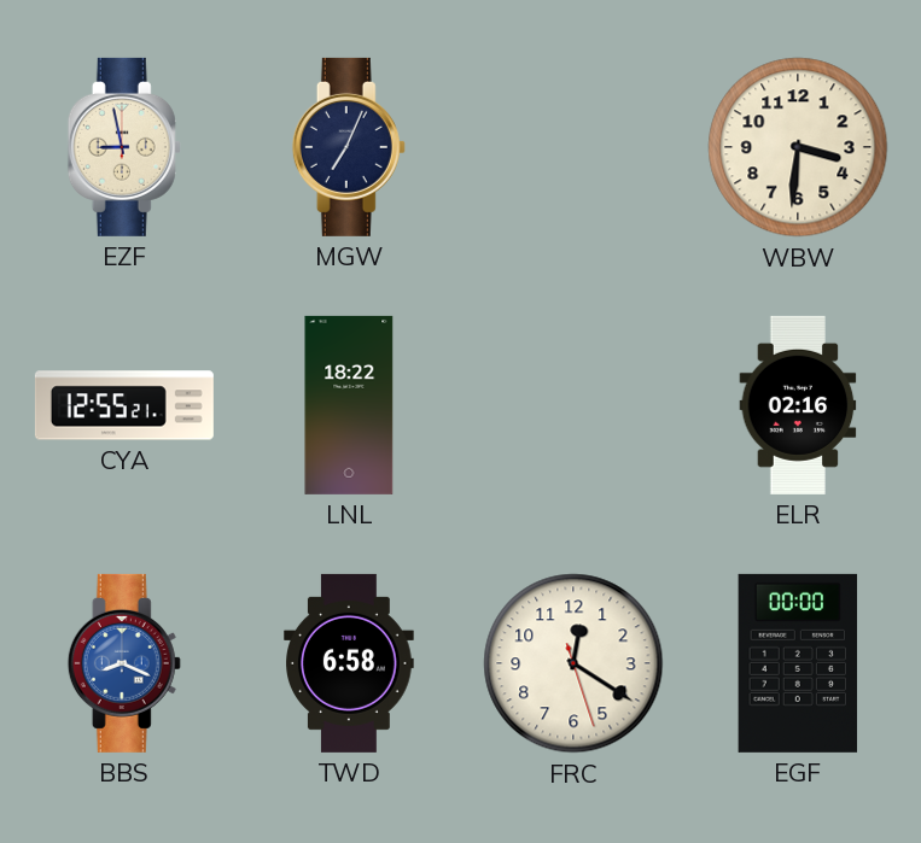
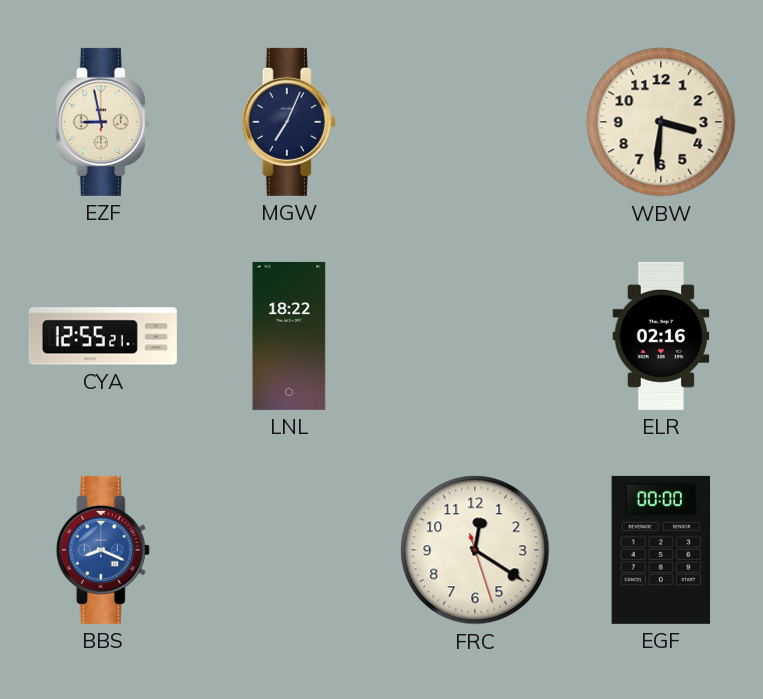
TWD: 6:58 -> none (350, 663)
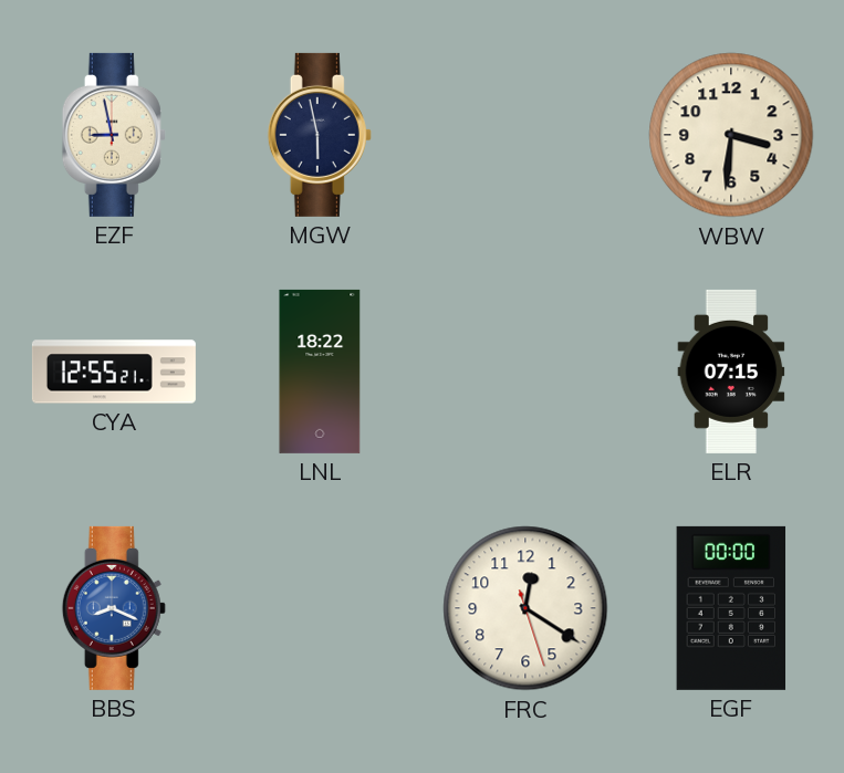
MGW: 7:04 -> 5:58 (320, 135)
ELR: 02:16 -> 07:15 (731, 372)
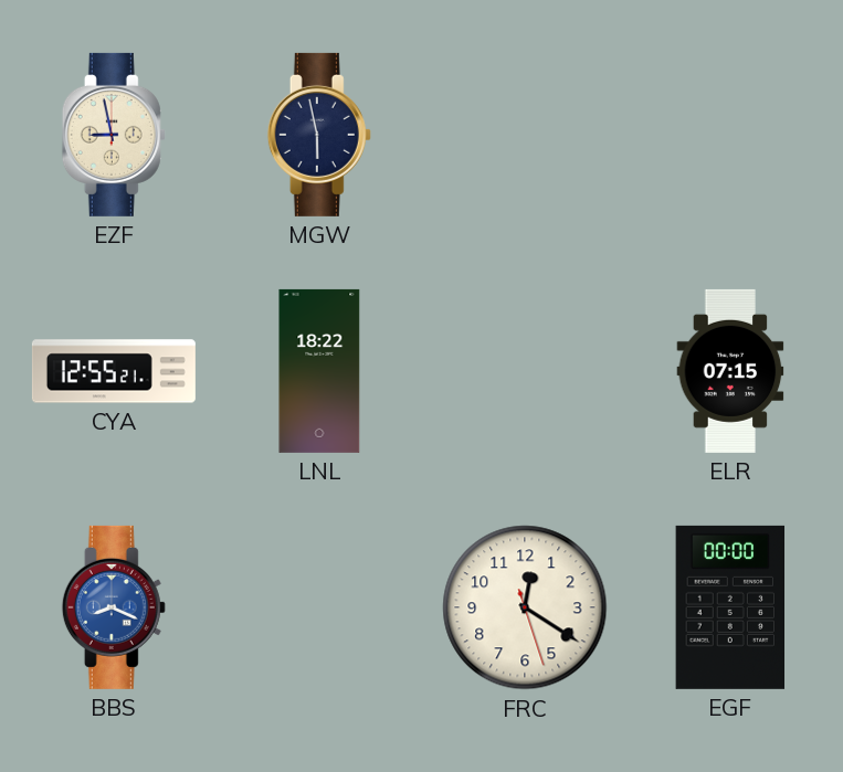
WBW: 3:31 -> none (731, 135)
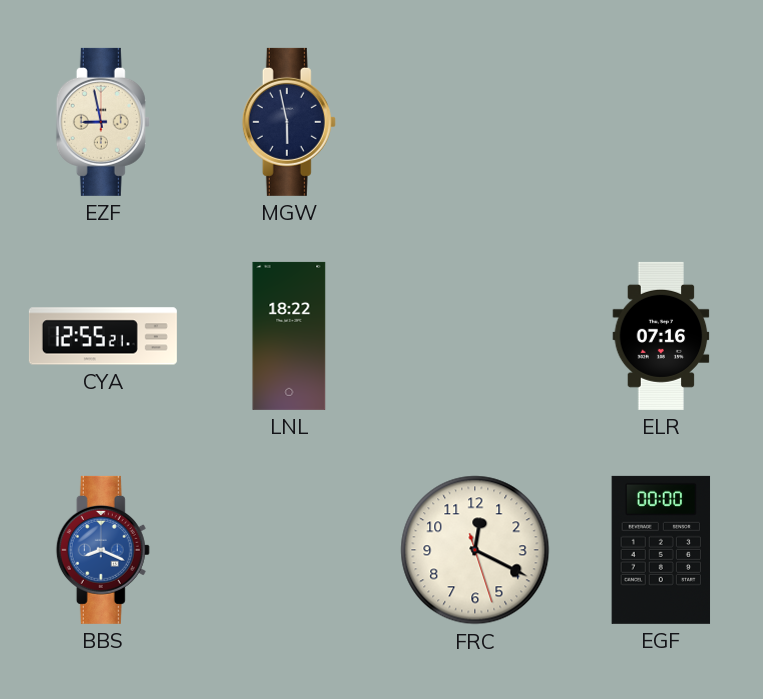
ELR: 07:15 -> 07:16 (661, 336)
FRC: 12:20 -> 12:19 (475, 550)
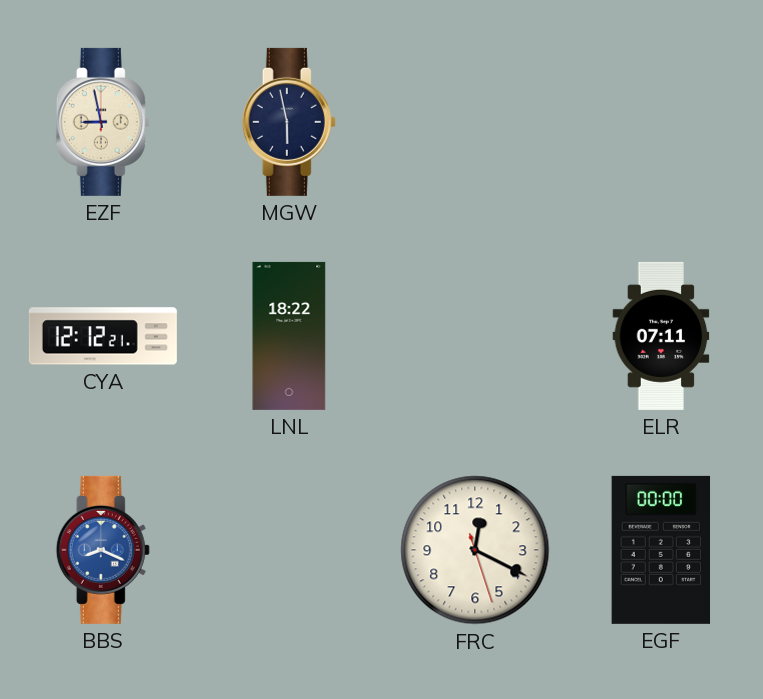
CYA: 12:55 -> 12:12 (103, 336)
ELR: 07:16 -> 07:11 (661, 336)
